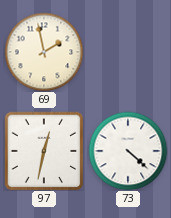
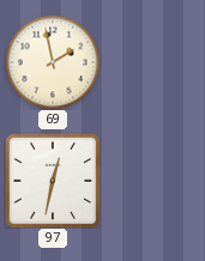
73: 4:22 -> none (128, 151)
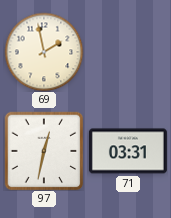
71: none -> 03:31 (128, 151)
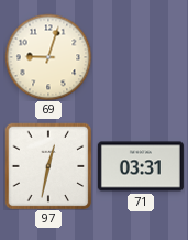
69: 1:58 -> 9:03 (48, 57)
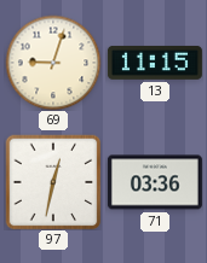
13: none -> 11:15 (155, 63)
71: 03:31 -> 03:36 (155, 182)
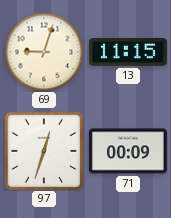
97: 12:32 -> 12:33 (44, 151)
71: 03:36 -> 00:09 (128, 151)
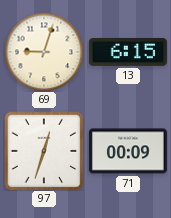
13: 11:15 -> 6:15 (128, 52)
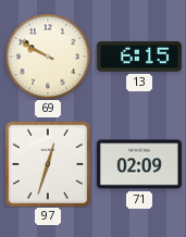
69: 9:03 -> 9:50 (48, 57)
71: 00:09 -> 02:09 (139, 164)
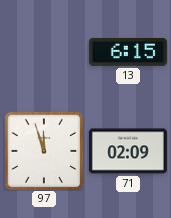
69: 9:50 -> none (48, 57)
97: 12:33 -> 11:57 (44, 151)
